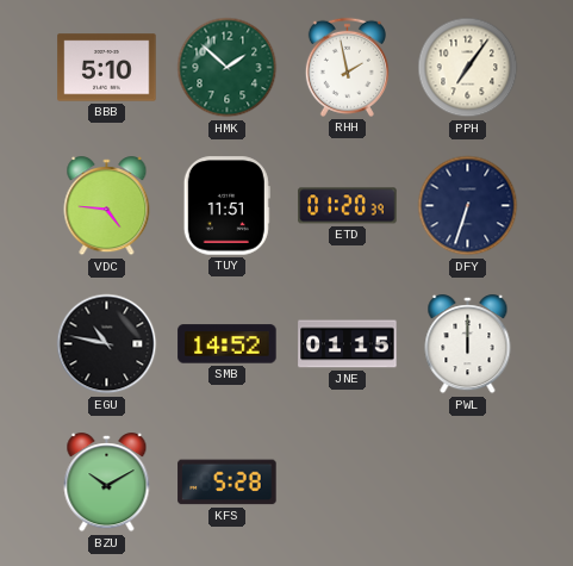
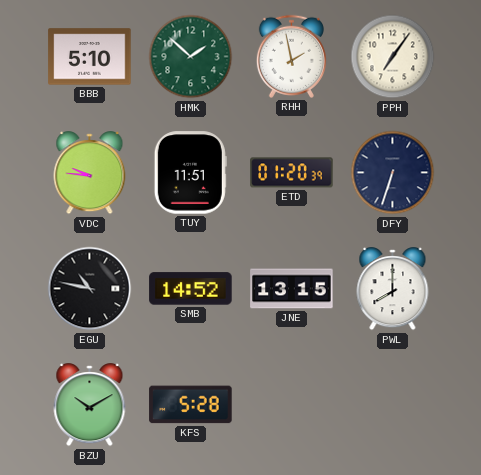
VDC: 4:46 -> 9:46 (90, 173)
JNE: 01:15 -> 13:15 (292, 289)
PWL: 12:00 -> 8:00 (393, 289)
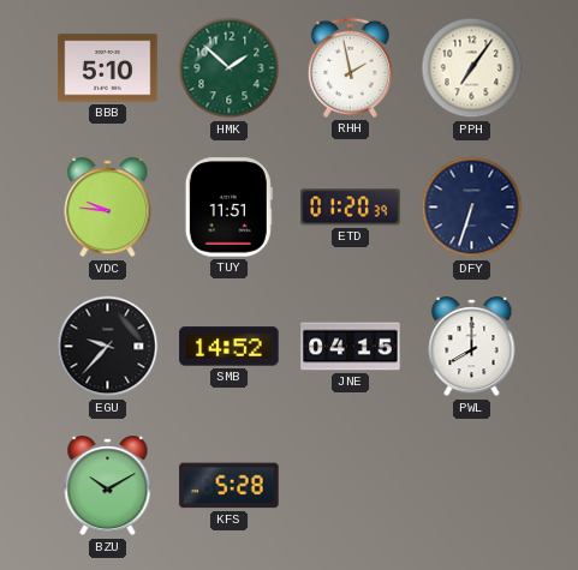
EGU: 10:47 -> 9:37 (108, 347)
JNE: 13:15 -> 04:15 (351, 347)
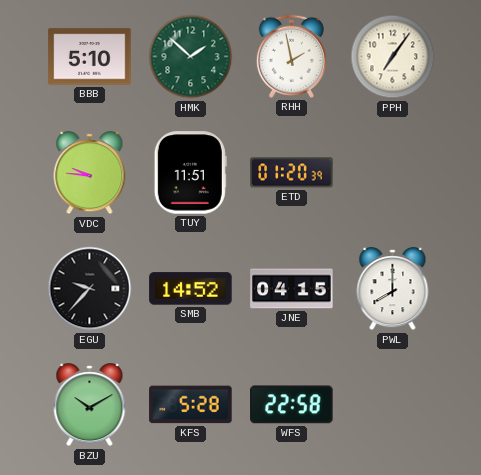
DFY: 6:33 -> none (472, 208)
WFS: none -> 22:58 (292, 405)
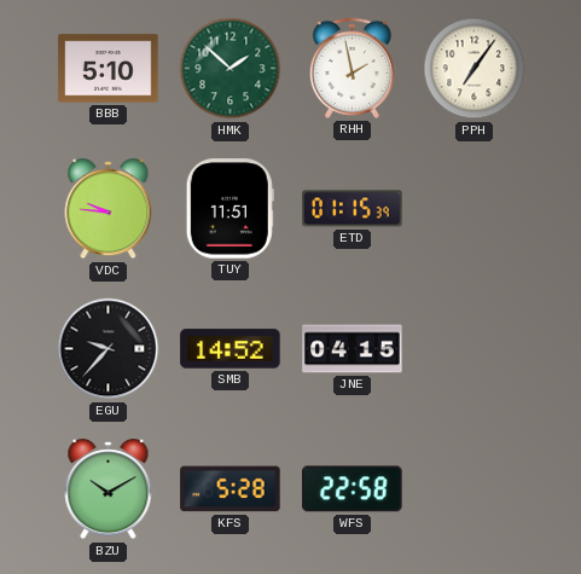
ETD: 01:20 -> 01:15 (353, 209)
PWL: 8:00 -> none (393, 289)
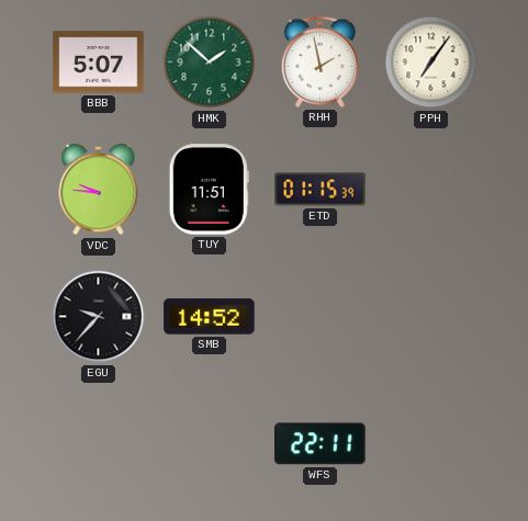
BBB: 5:10 -> 5:07 (99, 63)
JNE: 04:15 -> none (353, 349)
BZU: 10:10 -> none (109, 489)
KFS: 5:28 -> none (231, 489)
WFS: 22:58 -> 22:11 (321, 444)
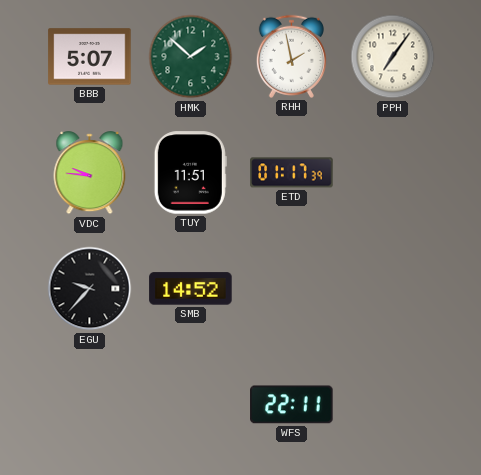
ETD: 01:15 -> 01:17 (292, 173)
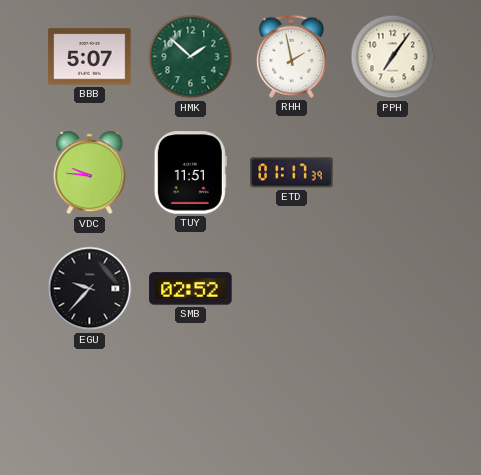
SMB: 14:52 -> 02:52 (191, 289)
WFS: 22:11 -> none (292, 405)
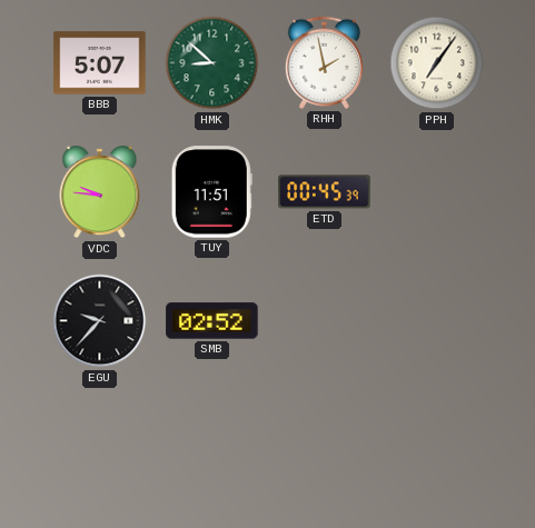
HMK: 1:52 -> 8:52 (212, 63)
ETD: 01:17 -> 00:45 (325, 192)
